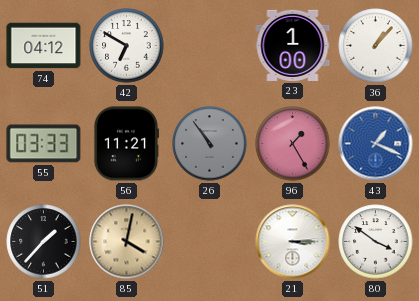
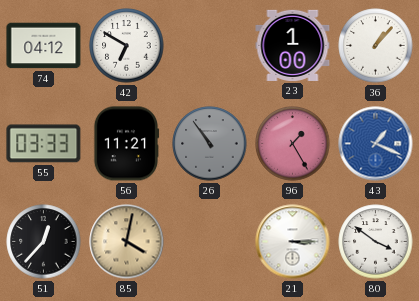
51: 1:37 -> 12:37 (44, 242)
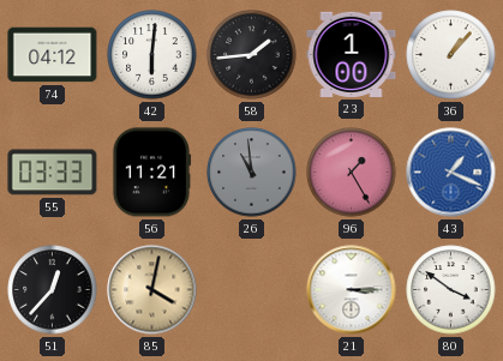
42: 6:50 -> 6:01 (152, 55)
58: none -> 1:44 (252, 55)
26: 10:54 -> 10:59 (252, 173)
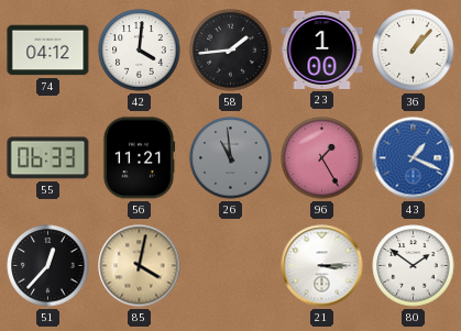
42: 6:01 -> 4:01 (140, 51)
55: 03:33 -> 06:33 (48, 158)
80: 3:51 -> 1:51 (414, 266)
